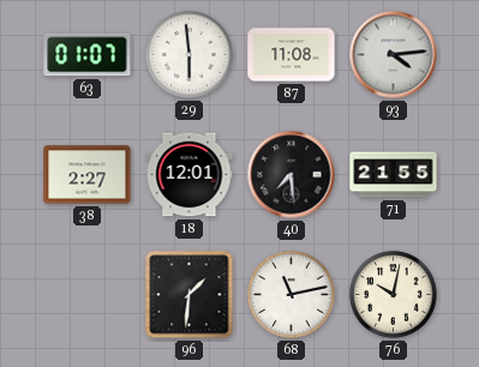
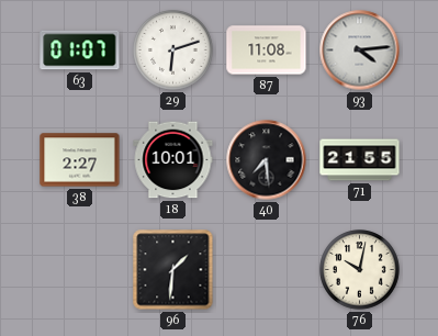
29: 5:59 -> 6:12 (173, 51)
18: 12:01 -> 10:01 (173, 160)
68: 11:13 -> none (292, 295)
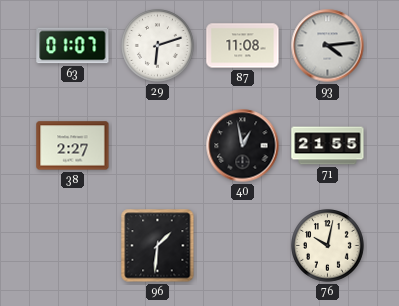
18: 10:01 -> none (173, 160)
40: 7:29 -> 12:58 (243, 146)
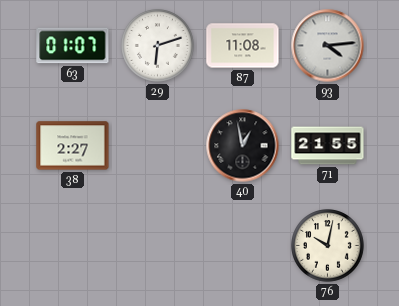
96: 1:31 -> none (158, 246)
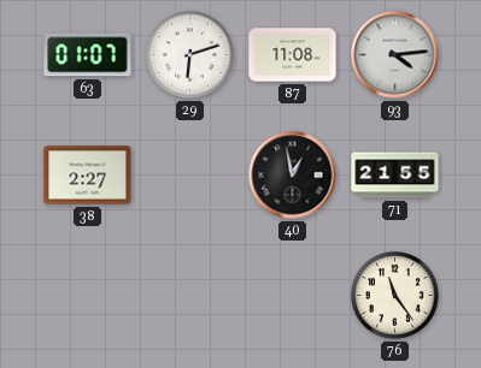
76: 10:02 -> 11:24 (395, 296)
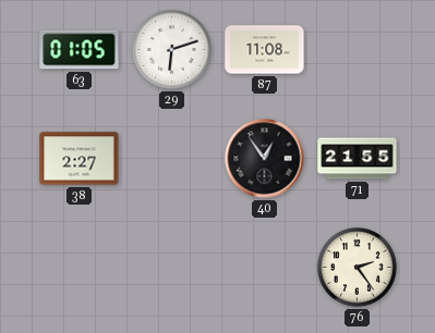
63: 01:07 -> 01:05 (80, 50)
93: 4:14 -> none (395, 55)
40: 12:58 -> 12:54 (265, 159)
76: 11:24 -> 2:24 (358, 268)
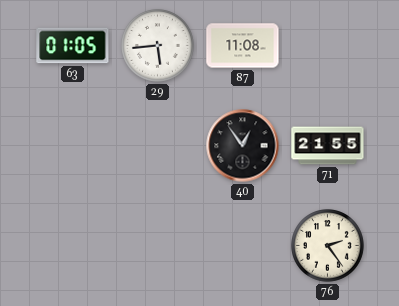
29: 6:12 -> 5:44 (158, 46)
38: 2:27 -> none (80, 159)
